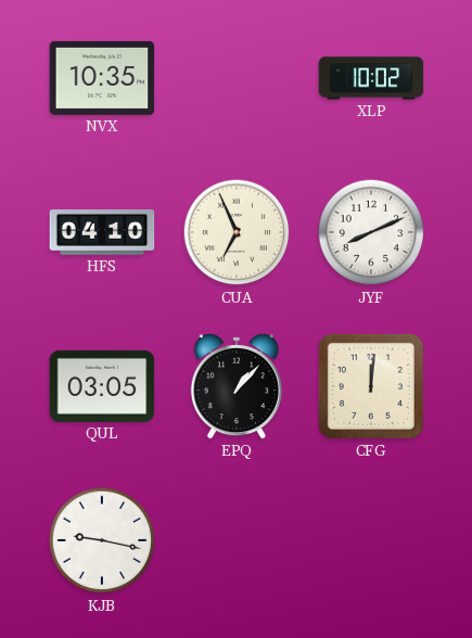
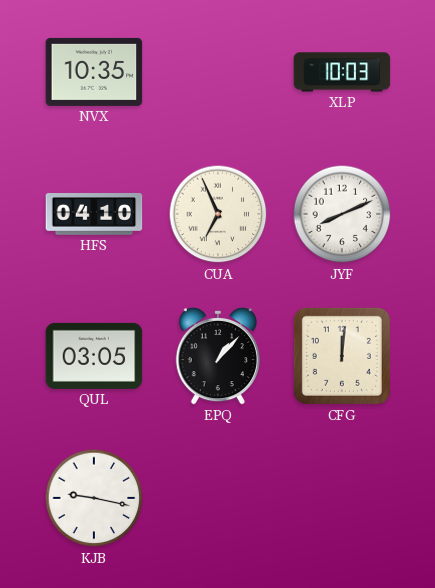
XLP: 10:02 -> 10:03 (342, 72)
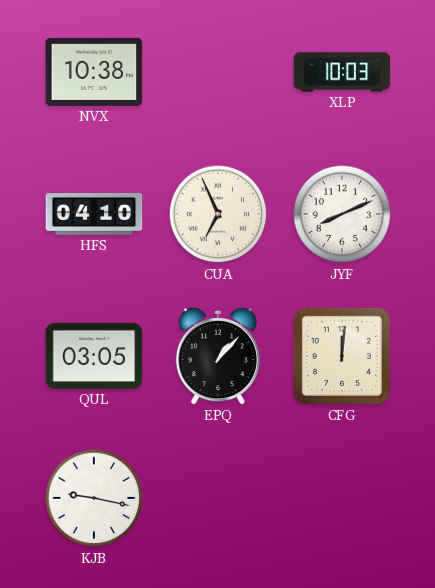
NVX: 10:35 -> 10:38 (94, 72)
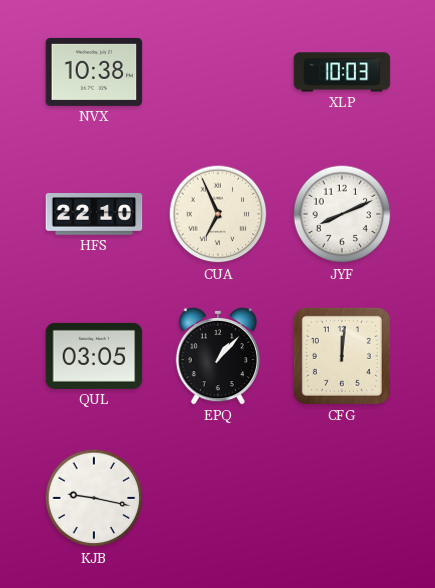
HFS: 04:10 -> 22:10 (94, 215)
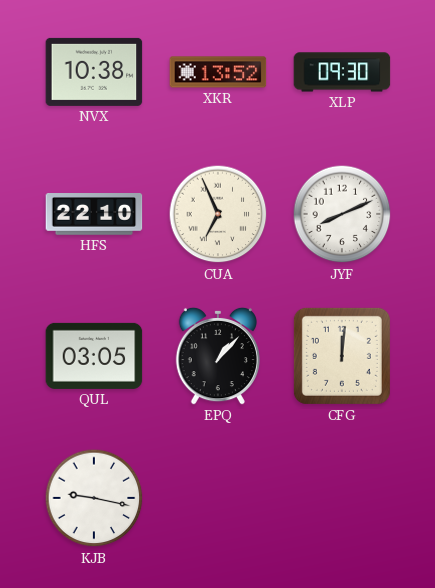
XKR: none -> 13:52 (218, 72)
XLP: 10:03 -> 09:30 (342, 72)
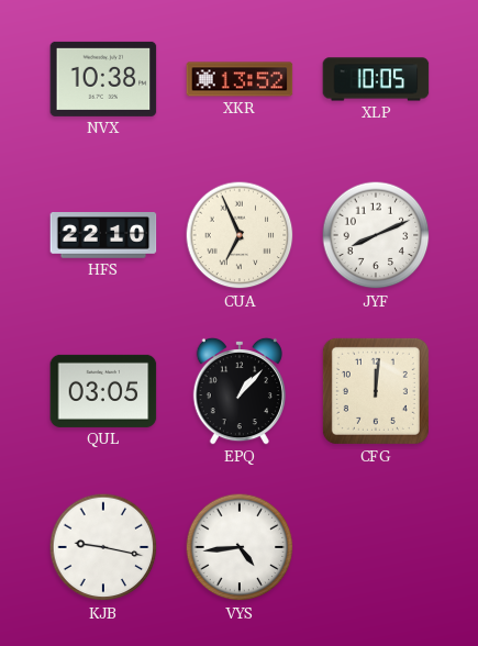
XLP: 09:30 -> 10:05 (376, 79)
VYS: none -> 4:44 (240, 547)
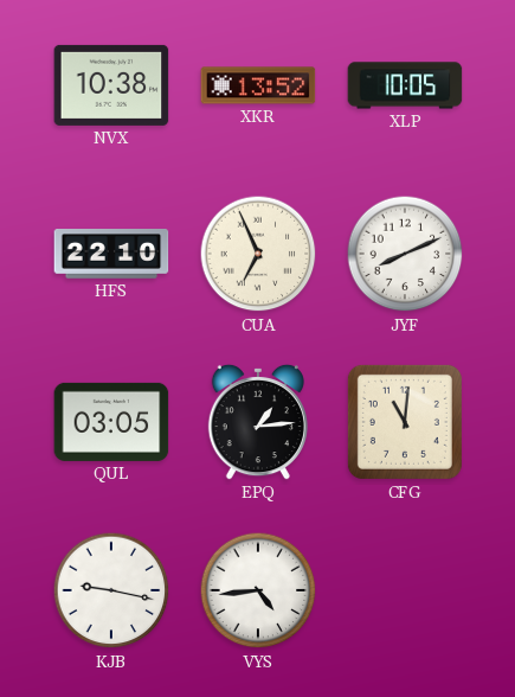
EPQ: 1:07 -> 1:14 (258, 422)
CFG: 12:01 -> 11:01 (405, 422)
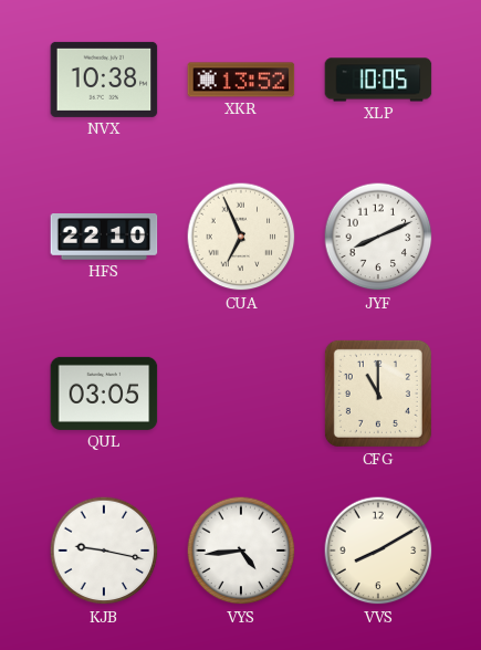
EPQ: 1:14 -> none (258, 422)
CFG: 11:01 -> 11:00 (378, 394)
VVS: none -> 8:10 (378, 551)
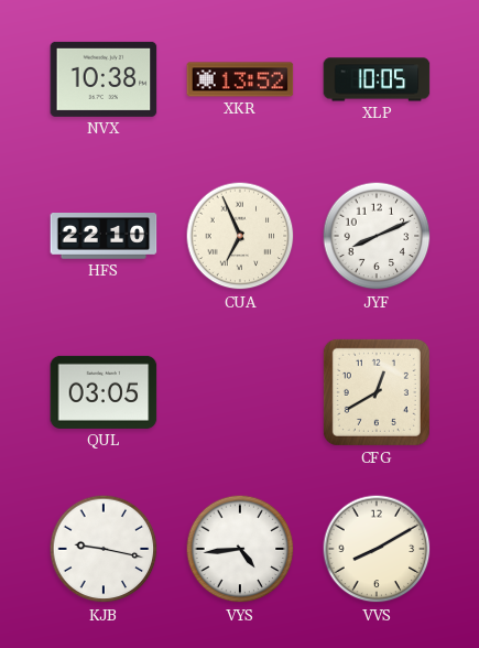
CFG: 11:00 -> 12:40 (377, 392)
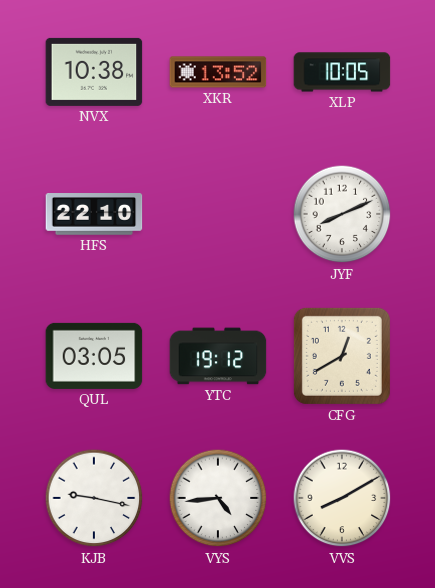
CUA: 6:56 -> none (240, 236)
YTC: none -> 19:12 (218, 356)
